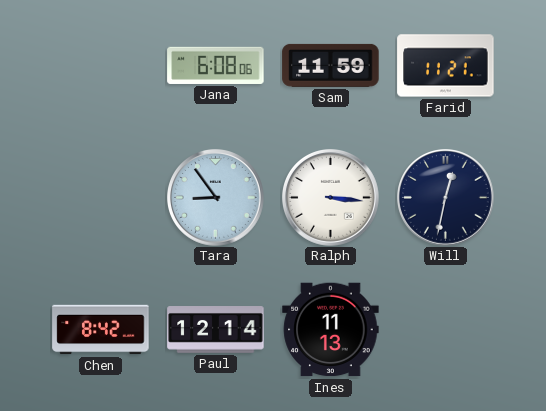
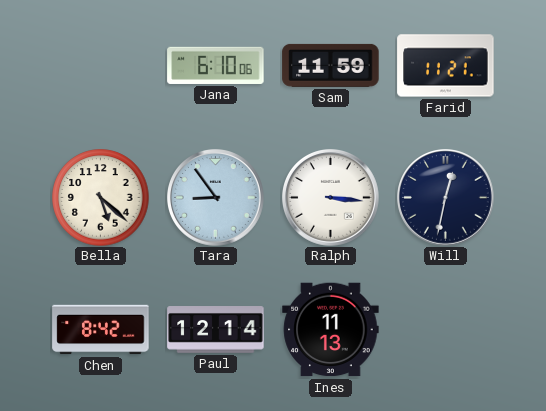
Jana: 6:08 -> 6:10 (216, 65)
Bella: none -> 5:22 (101, 198)
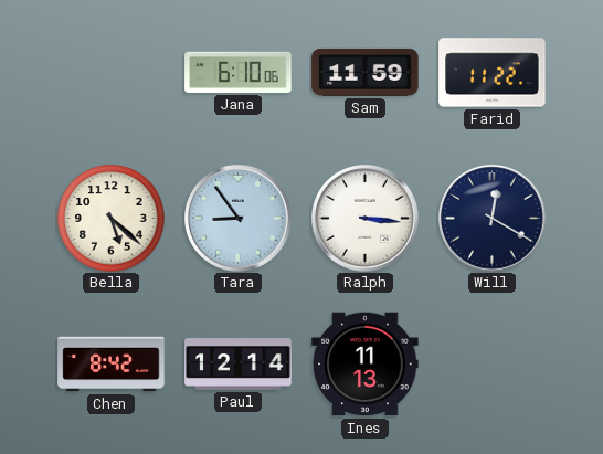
Farid: 11:21 -> 11:22 (493, 73)
Will: 12:32 -> 12:20 (493, 219)
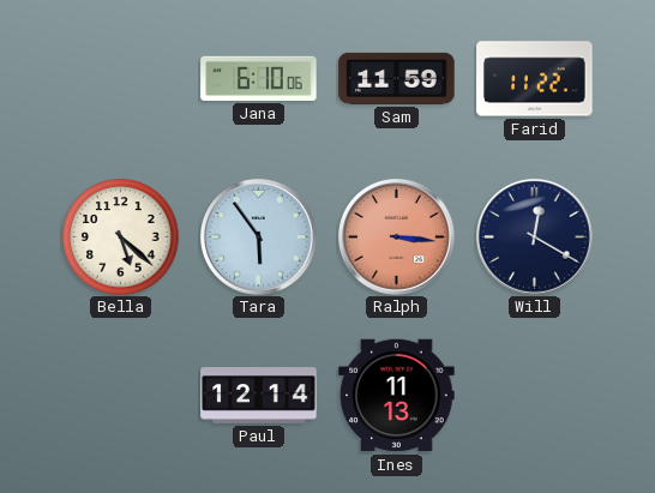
Tara: 8:54 -> 5:54 (259, 238)
Ralph dial: white -> salmon (397, 238)
Chen: 8:42 -> none (112, 365)
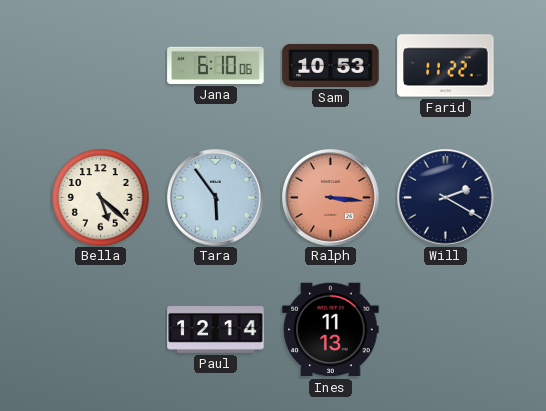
Sam: 11:59 -> 10:53 (331, 65)
Will: 12:20 -> 2:20 (446, 198)
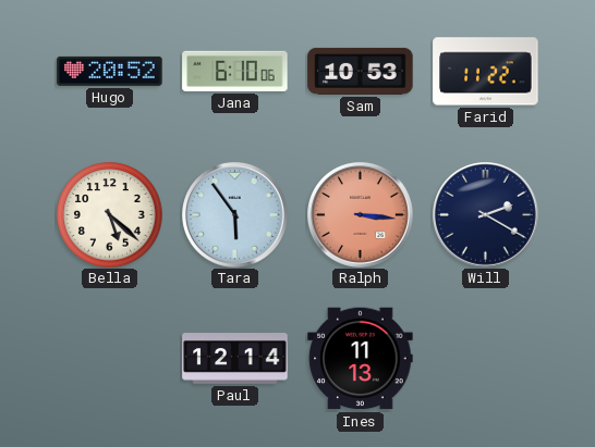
Hugo: none -> 20:52 (110, 71)
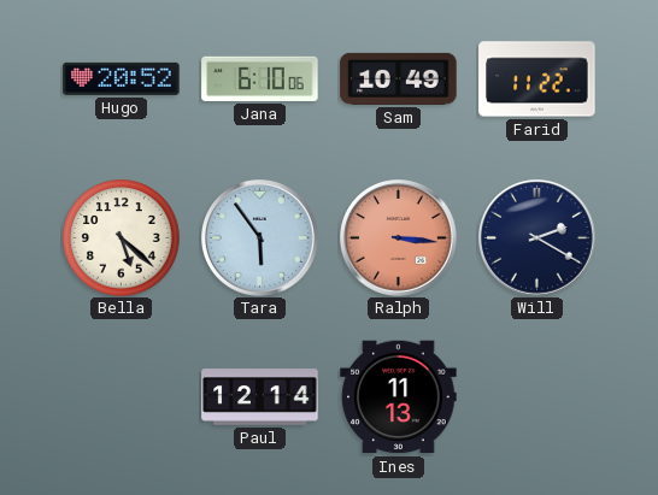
Sam: 10:53 -> 10:49 (399, 78)
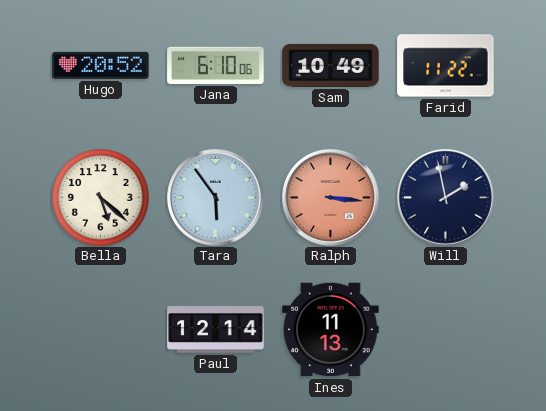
Will: 2:20 -> 1:58 (446, 198)
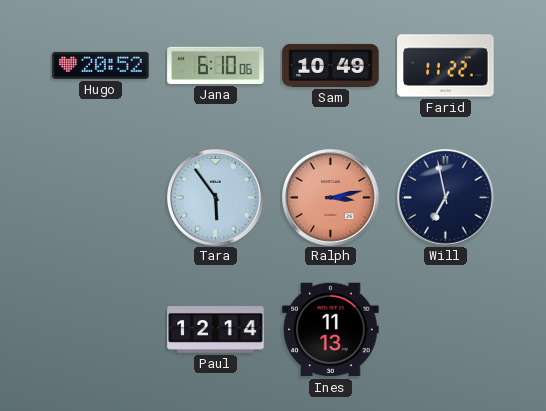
Bella: 5:22 -> none (101, 198)
Ralph: 3:16 -> 3:13 (331, 198)
Will: 1:58 -> 6:58 (446, 198)
